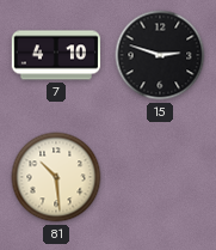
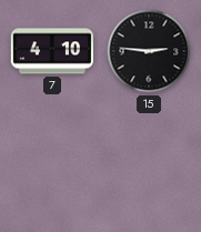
15: 2:48 -> 2:46 (149, 51)
81: 10:29 -> none (56, 177)
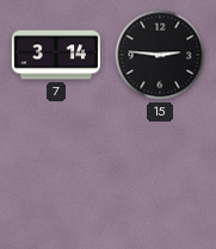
7: 4:10 -> 3:14 (55, 55)
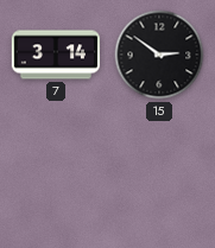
15: 2:46 -> 2:51 (159, 55)
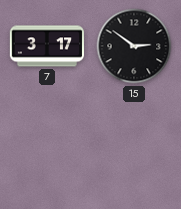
7: 3:14 -> 3:17 (46, 46)
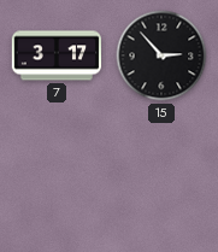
15: 2:51 -> 2:53 (161, 55)
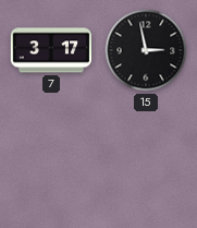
15: 2:53 -> 2:58 (146, 50)
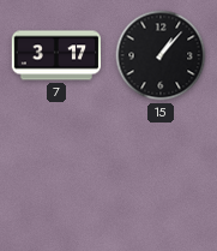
15: 2:58 -> 1:07 (161, 55)
